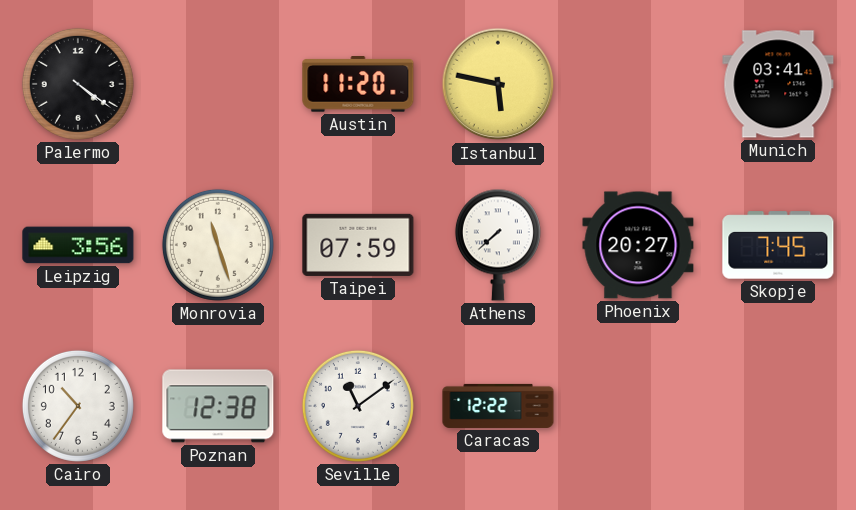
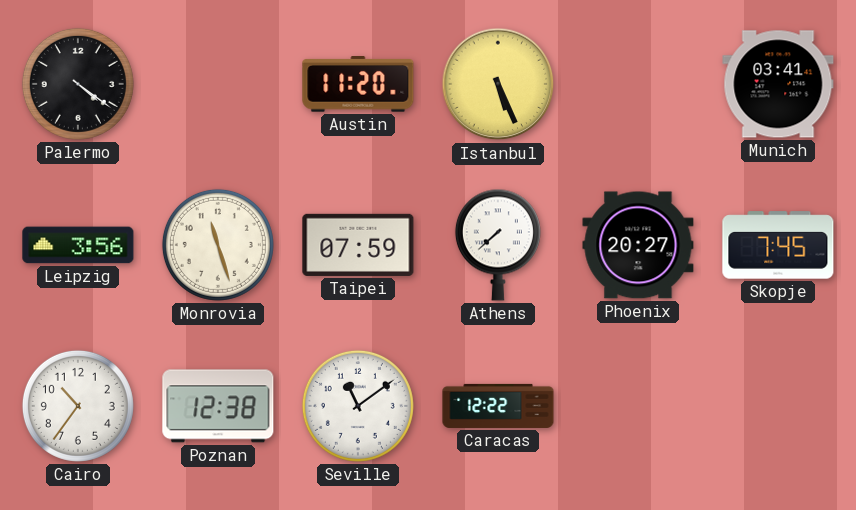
Istanbul: 5:47 -> 5:26 (498, 84)
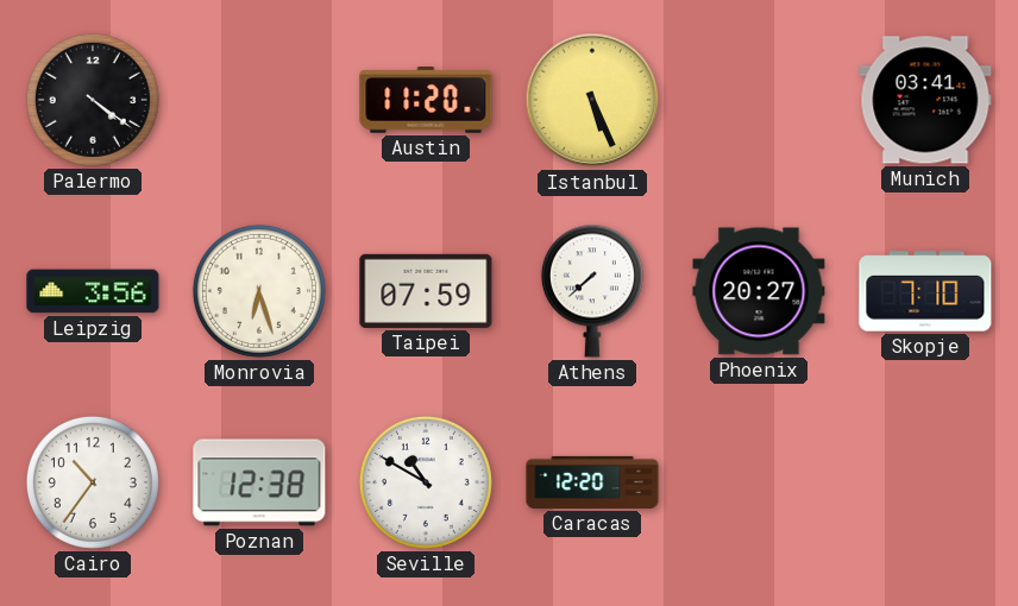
Monrovia: 11:27 -> 6:27 (259, 291)
Skopje: 7:45 -> 7:10 (925, 291)
Seville: 11:09 -> 10:50 (426, 482)
Caracas: 12:22 -> 12:20 (592, 482)
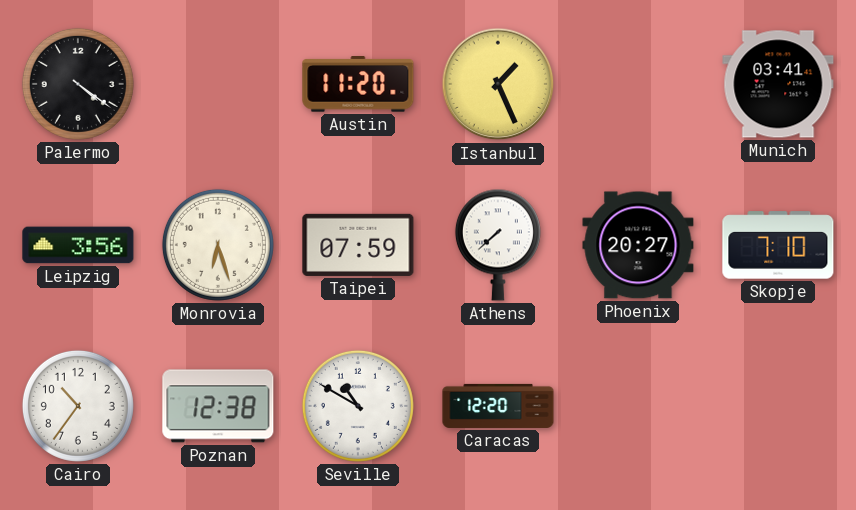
Istanbul: 5:26 -> 1:26 (498, 84)
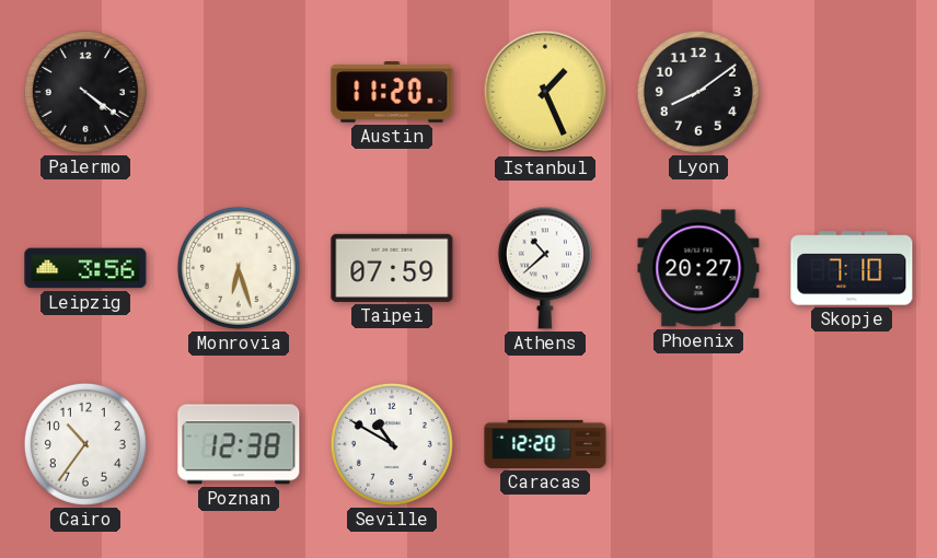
Lyon: none -> 8:09 (698, 92)
Munich: 03:41 -> none (778, 84)
Athens: 7:38 -> 10:38 (545, 268)
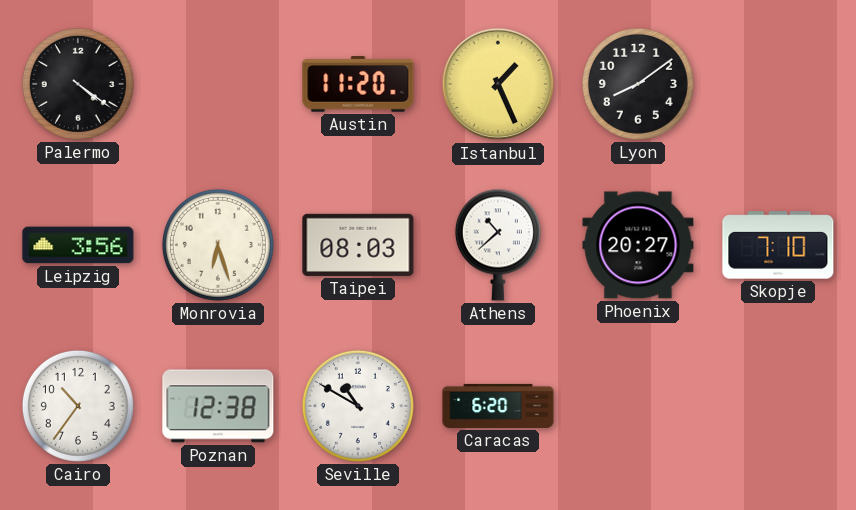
Taipei: 07:59 -> 08:03 (358, 245)
Caracas: 12:20 -> 6:20 (498, 406)
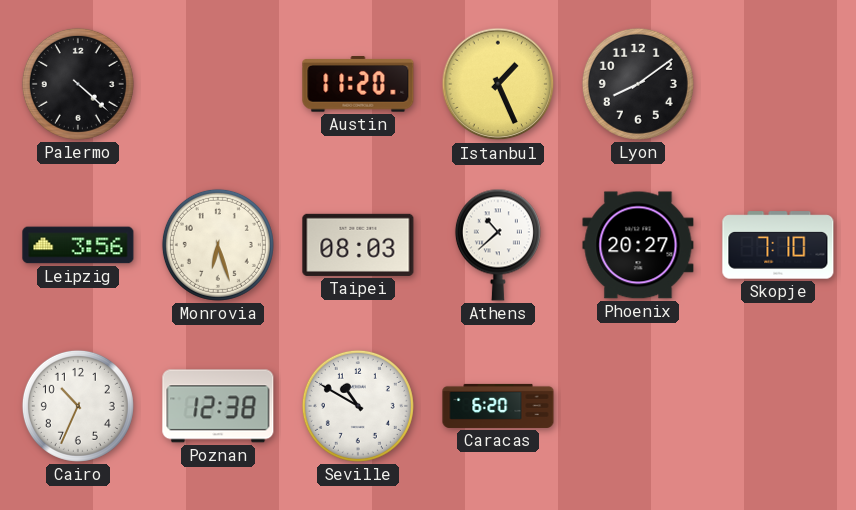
Palermo: 4:21 -> 4:22 (78, 84)
Cairo: 10:36 -> 10:34 (78, 406)
